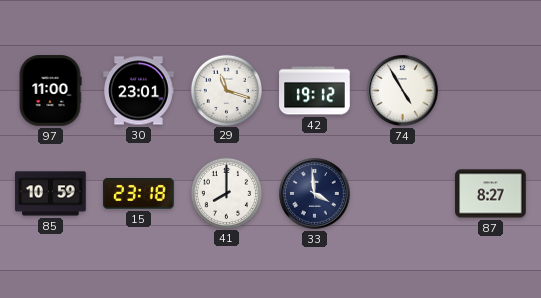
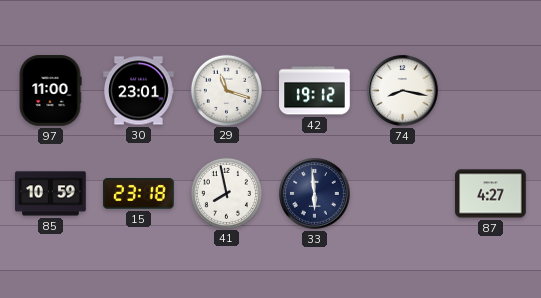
74: 4:55 -> 8:17 (403, 91)
41: 8:00 -> 7:58 (226, 193)
33: 3:59 -> 5:59 (315, 194)
87: 8:27 -> 4:27 (491, 194)
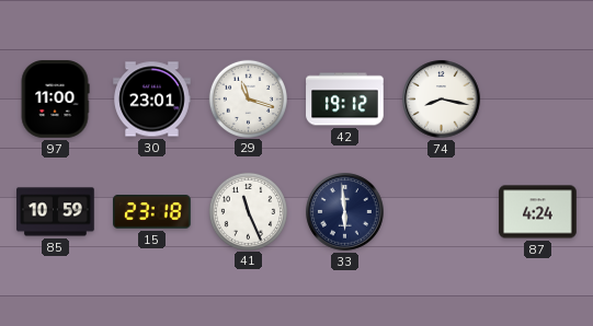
41: 7:58 -> 11:26 (248, 211)
87: 4:27 -> 4:24 (538, 212)
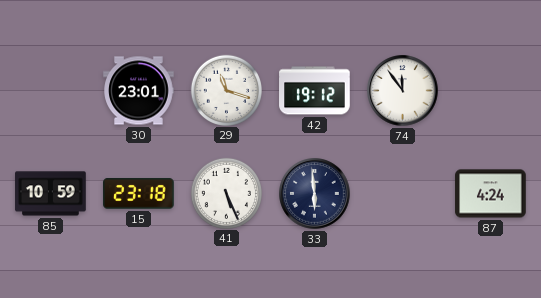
97: 11:00 -> none (55, 100)
74: 8:17 -> 11:54 (403, 91)
41: 11:26 -> 5:26 (226, 193)
